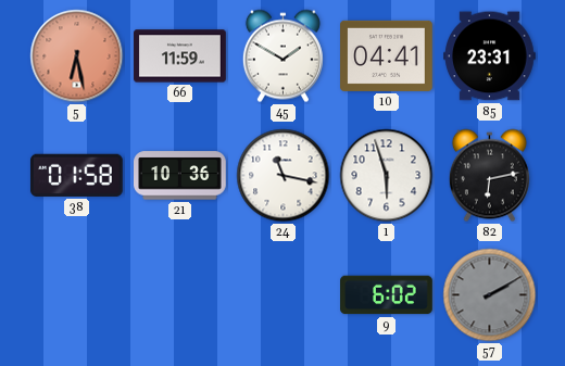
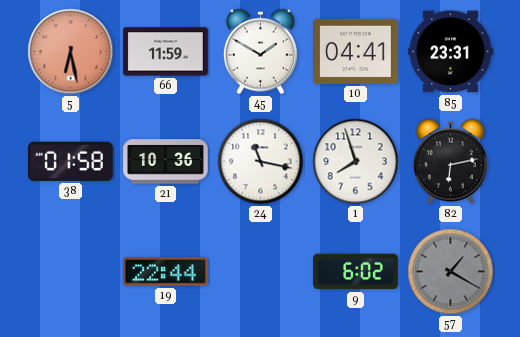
1: 5:57 -> 7:57 (356, 162)
19: none -> 22:44 (166, 272)
57: 2:10 -> 1:20 (451, 272)
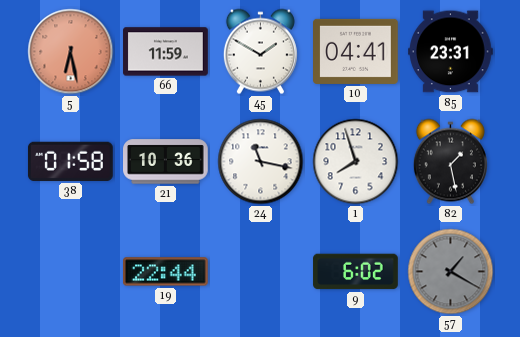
82: 6:13 -> 1:28 (450, 162)
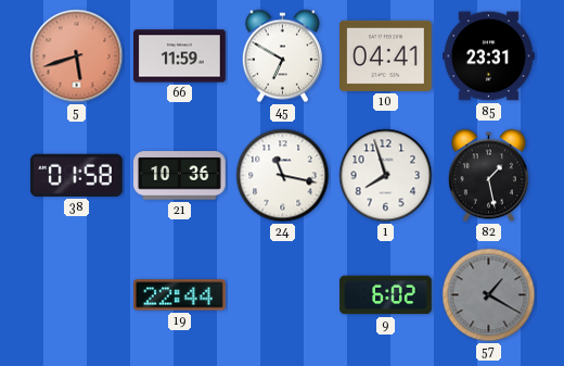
5: 6:28 -> 5:42 (77, 56)
45: 1:50 -> 6:50 (282, 56)
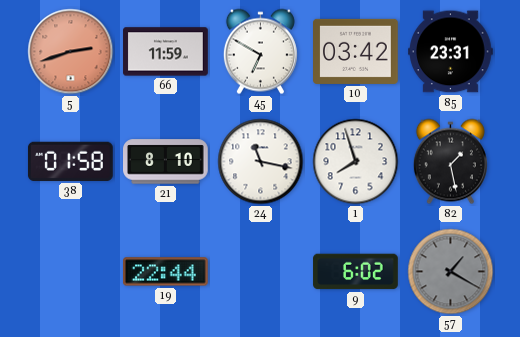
5: 5:42 -> 2:42 (71, 52)
10: 04:41 -> 03:42 (356, 51)
21: 10:36 -> 8:10 (166, 162)
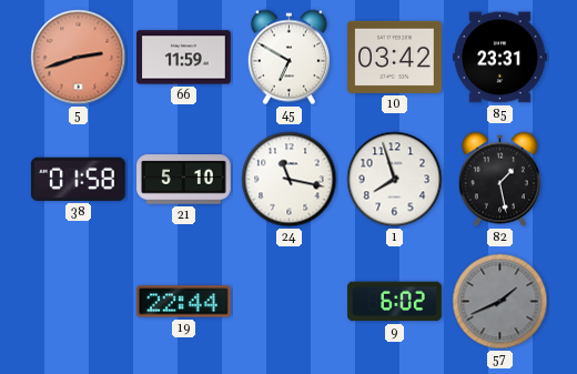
21: 8:10 -> 5:10 (184, 180)
57: 1:20 -> 1:41 (500, 302)
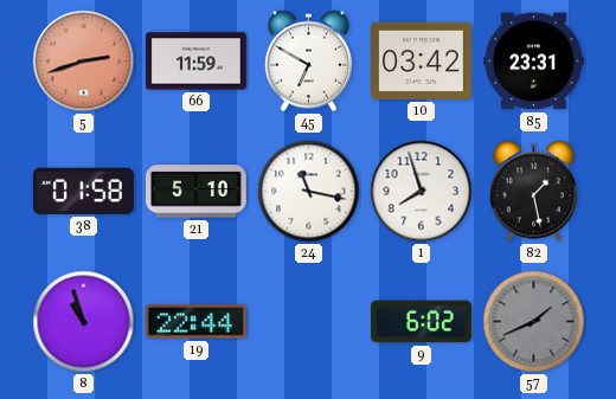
8: none -> 10:57 (84, 322)
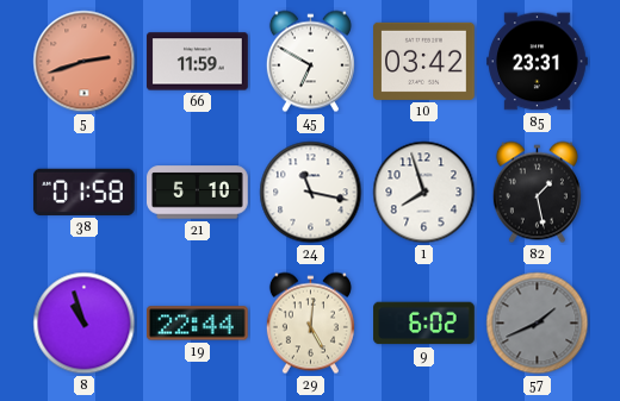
29: none -> 5:01 (310, 324)
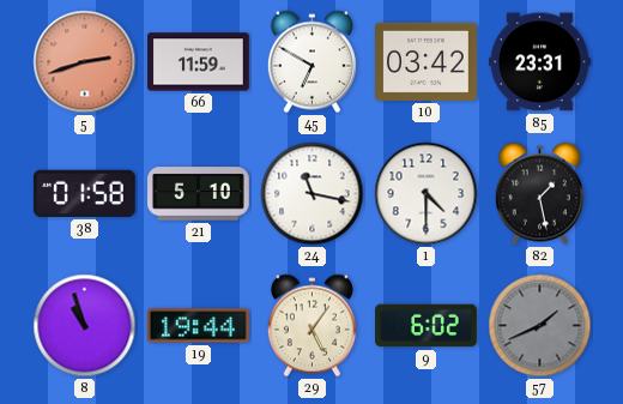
1: 7:57 -> 4:30 (427, 194)
19: 22:44 -> 19:44 (199, 326)
29: 5:01 -> 5:06 (311, 326)
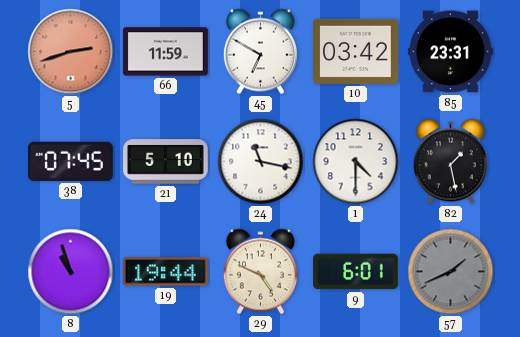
38: 01:58 -> 07:45 (70, 161)
29: 5:06 -> 4:49 (260, 272)
9: 6:02 -> 6:01 (356, 272)
